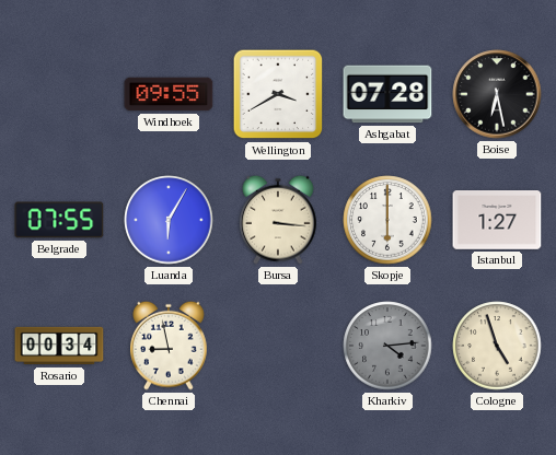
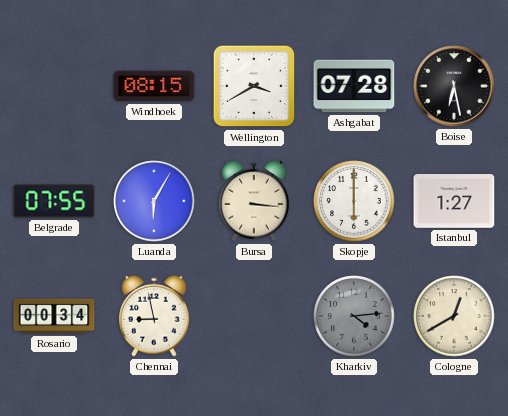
Windhoek: 09:55 -> 08:15 (154, 86)
Cologne: 4:57 -> 12:40 (454, 316)
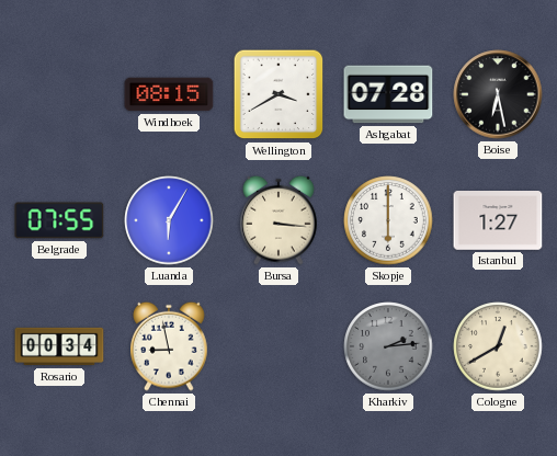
Kharkiv: 4:14 -> 2:14 (388, 346)
